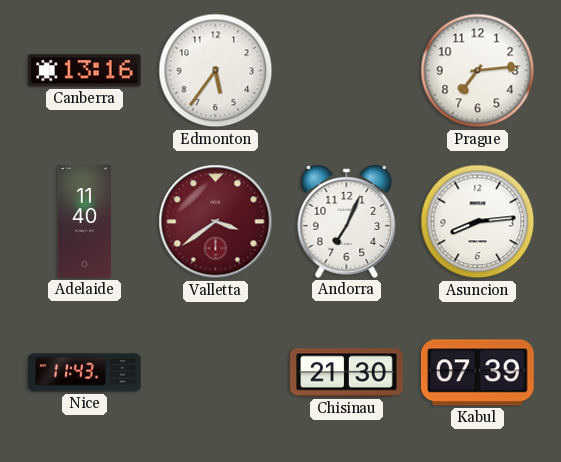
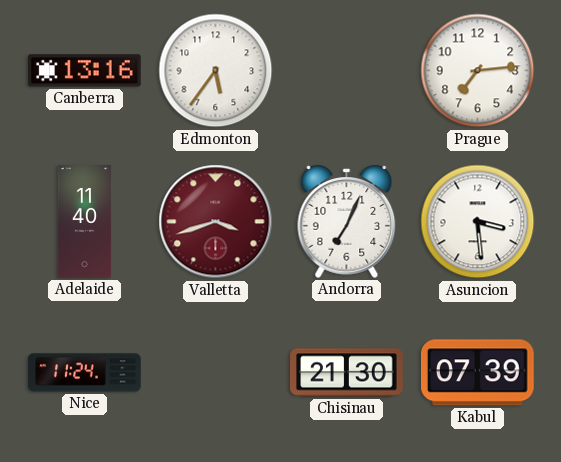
Valletta: 3:39 -> 3:42 (216, 222)
Asuncion: 8:14 -> 3:29 (478, 222)
Nice: 11:43 -> 11:24 (85, 373)
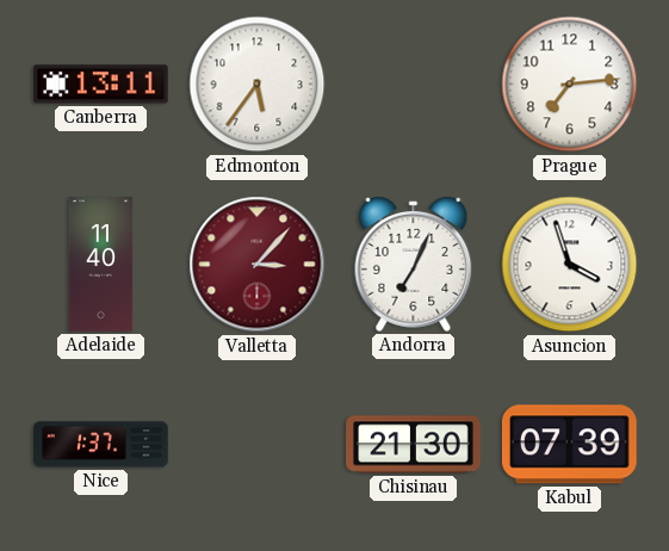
Canberra: 13:16 -> 13:11 (101, 85)
Valletta: 3:42 -> 3:07 (258, 265)
Asuncion: 3:29 -> 3:57 (570, 265)
Nice: 11:24 -> 1:37 (101, 445)
